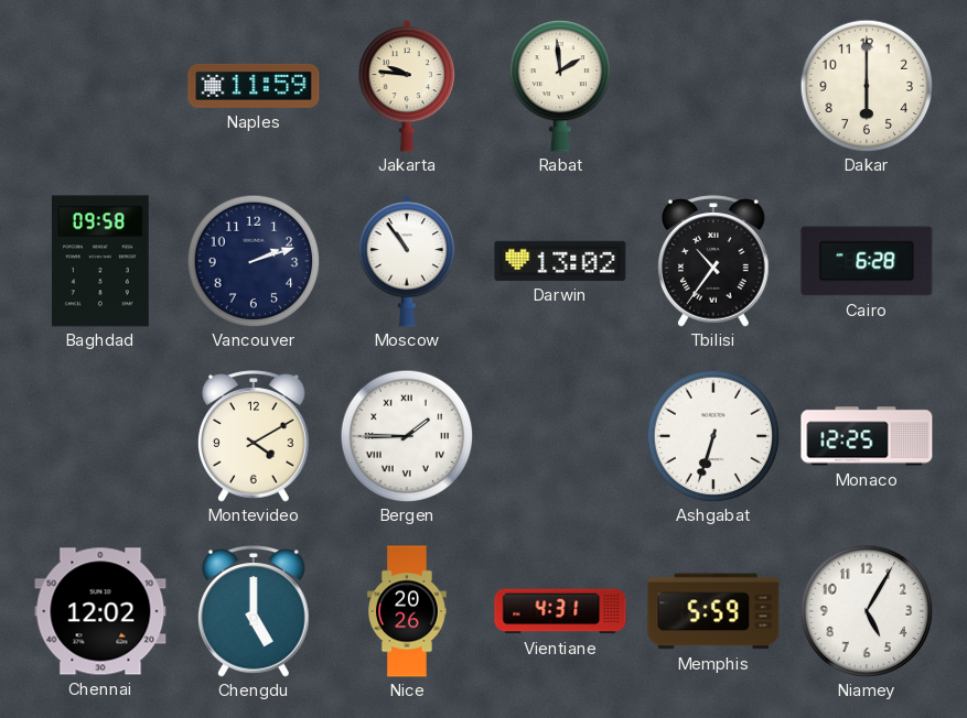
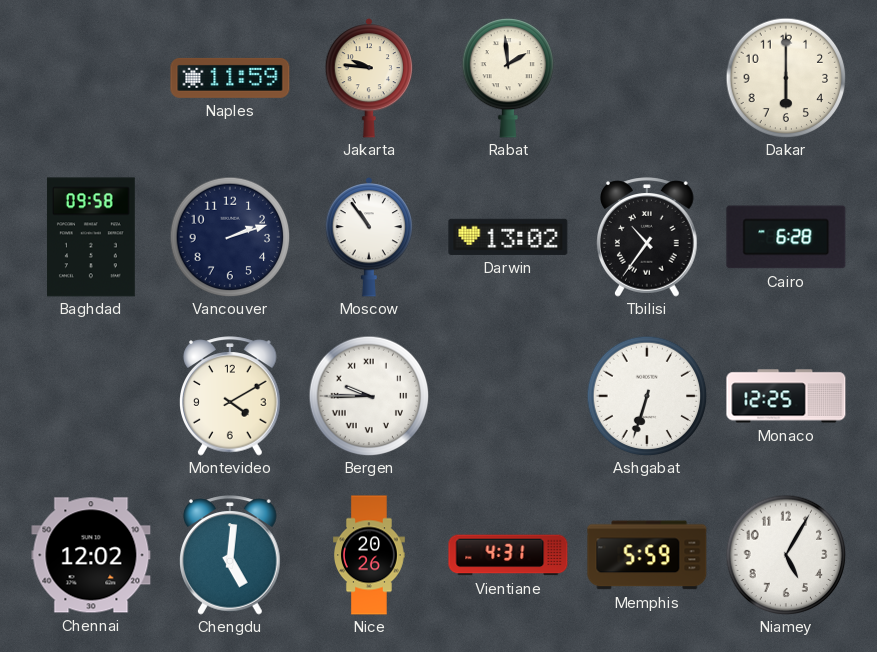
Bergen: 1:45 -> 9:45 (369, 396)
Chengdu: 5:00 -> 5:01 (231, 555)
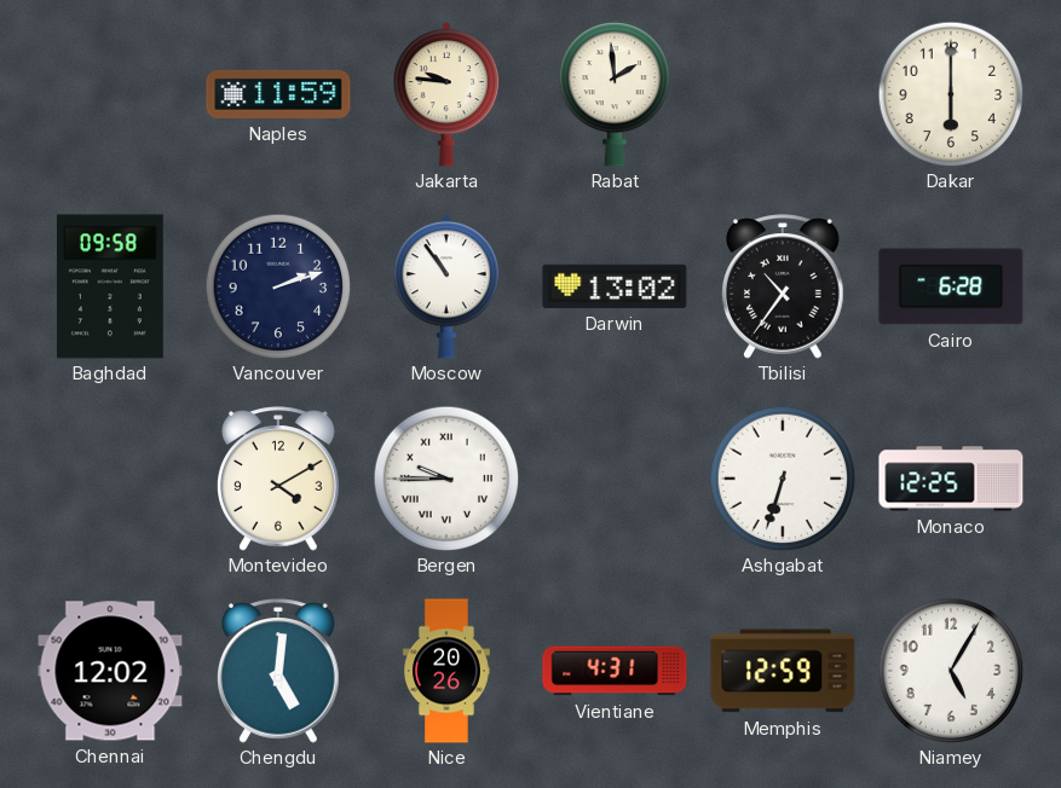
Memphis: 5:59 -> 12:59 (783, 671)
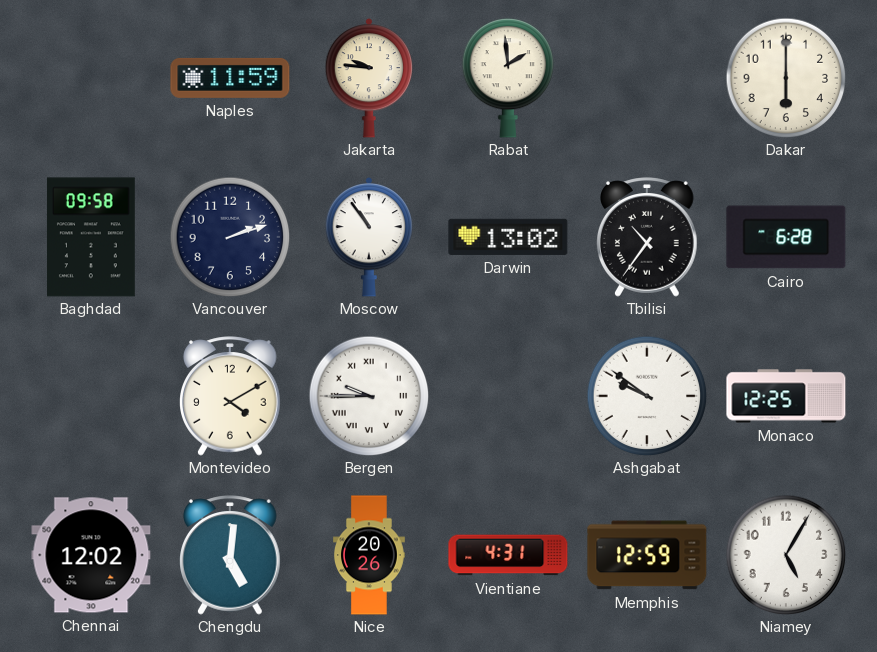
Ashgabat: 6:33 -> 9:51 (647, 396)
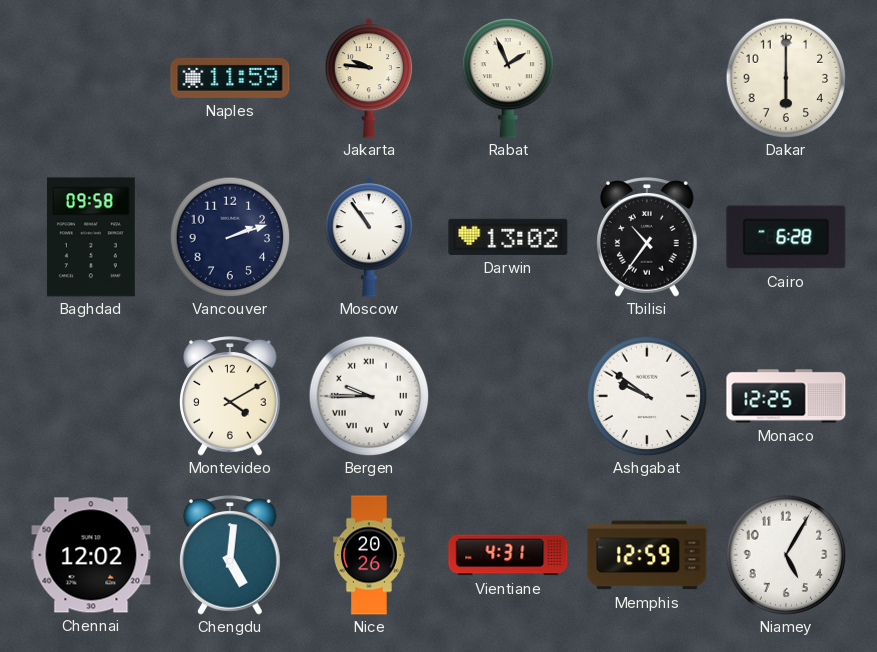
Rabat: 1:59 -> 1:56 (508, 79)
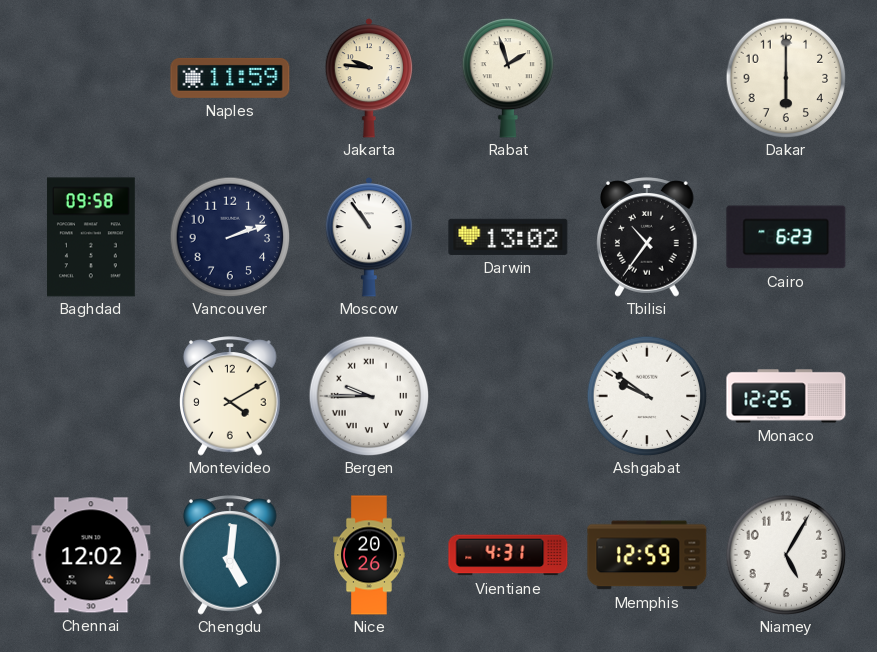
Rabat: 1:56 -> 1:57 (508, 79)
Cairo: 6:28 -> 6:23 (786, 237)
